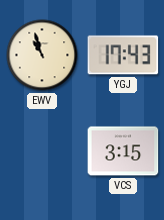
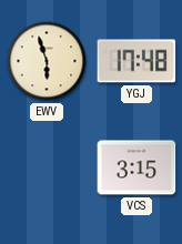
EWV: 10:57 -> 5:57 (47, 61)
YGJ: 17:43 -> 17:48 (136, 61)
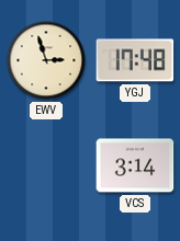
EWV: 5:57 -> 2:57 (46, 60)
VCS: 3:15 -> 3:14 (135, 165)
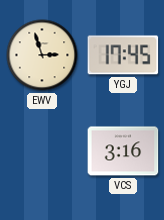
YGJ: 17:48 -> 17:45 (123, 55)
VCS: 3:14 -> 3:16 (123, 151)
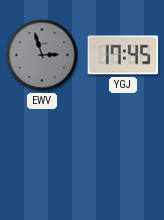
EWV dial: cream -> grey (42, 55)
VCS: 3:16 -> none (123, 151)
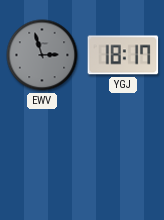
YGJ: 17:45 -> 18:17 (123, 55)
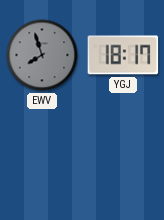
EWV: 2:57 -> 7:57 (42, 55)
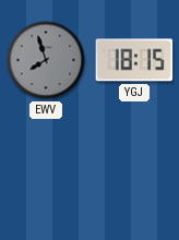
YGJ: 18:17 -> 18:15 (134, 60)
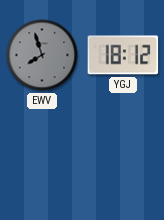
YGJ: 18:15 -> 18:12 (123, 55)
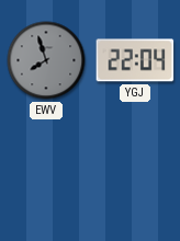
YGJ: 18:12 -> 22:04 (135, 60)
